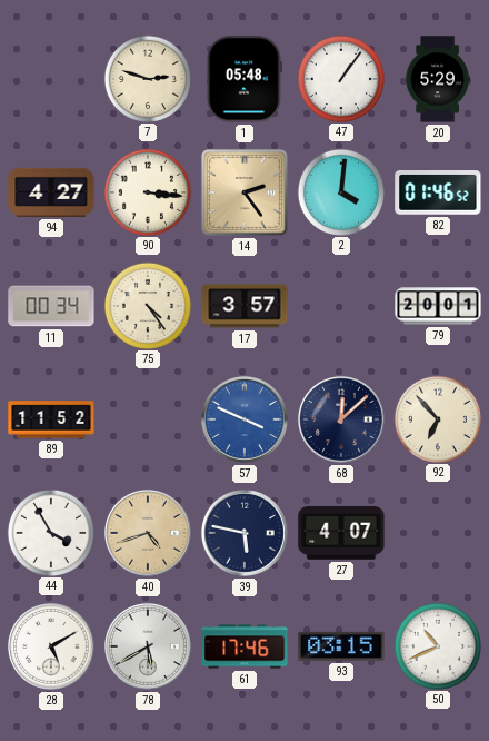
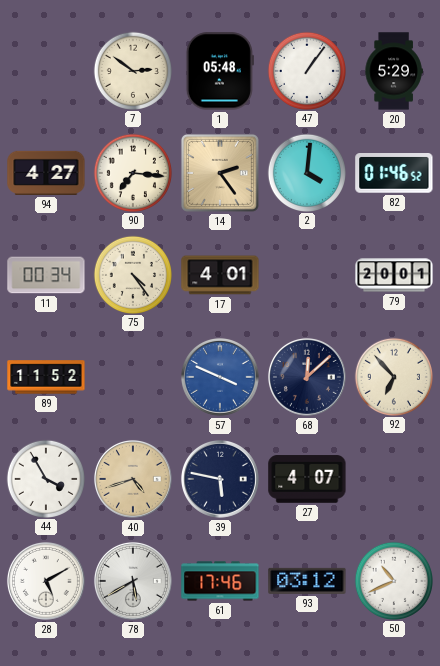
7: 2:48 -> 2:51 (132, 70)
90: 3:16 -> 7:16 (132, 172)
17: 3:57 -> 4:01 (220, 275)
93: 03:15 -> 03:12 (307, 581)
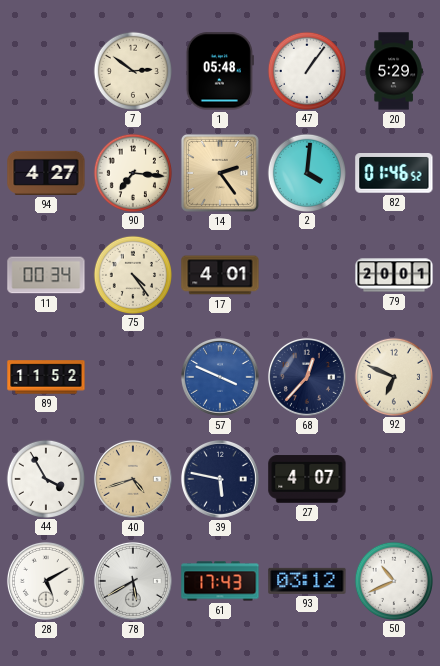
68: 12:08 -> 12:37 (307, 377)
92: 6:53 -> 6:49 (393, 376)
61: 17:46 -> 17:43 (220, 581)
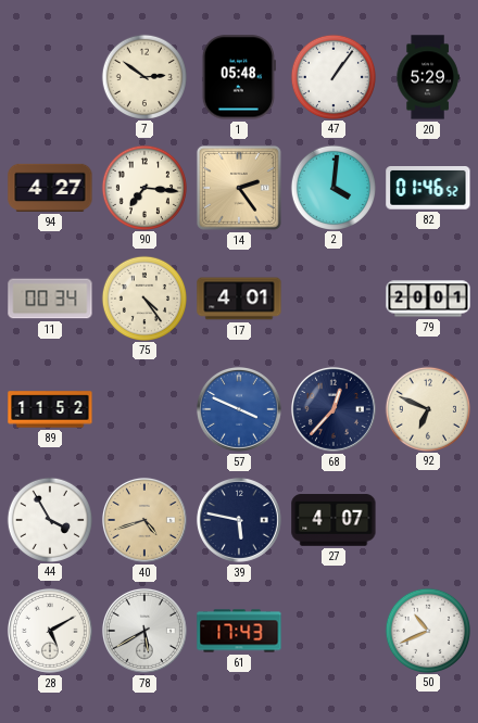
93: 03:12 -> none (307, 581)
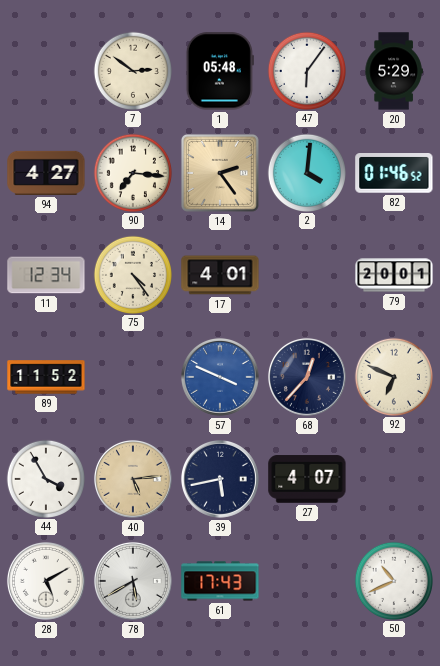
47: 1:06 -> 6:06 (306, 70)
11: 00:34 -> 12:34 (46, 275)
40: 4:42 -> 5:14 (133, 479)
39: 5:47 -> 5:43 (220, 479)
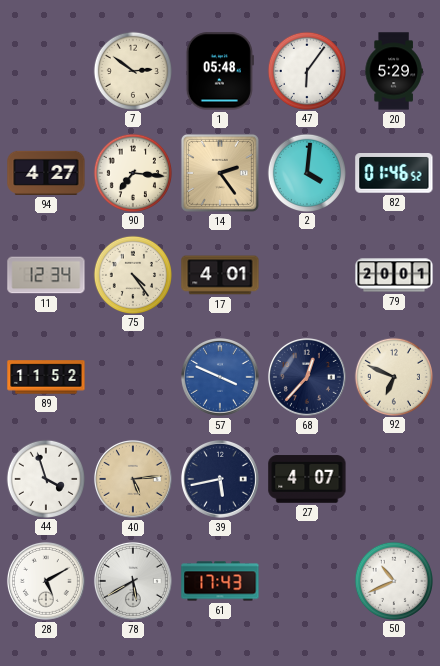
44: 3:55 -> 3:57 (45, 478)
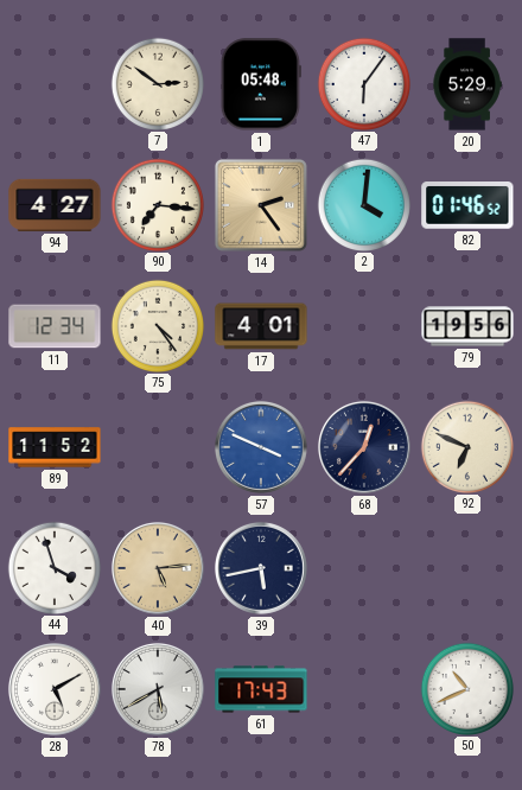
79: 20:01 -> 19:56 (467, 326)
27: 4:07 -> none (307, 479)
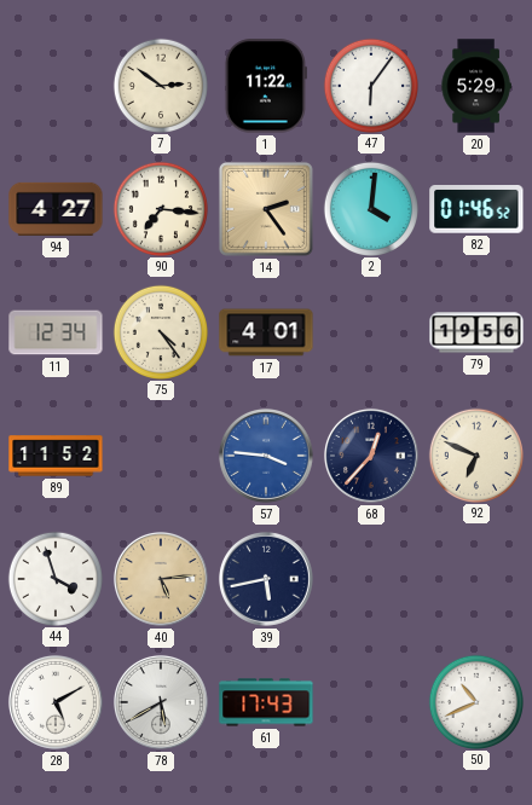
1: 05:48 -> 11:22 (266, 86)
57: 3:49 -> 3:46 (266, 456)
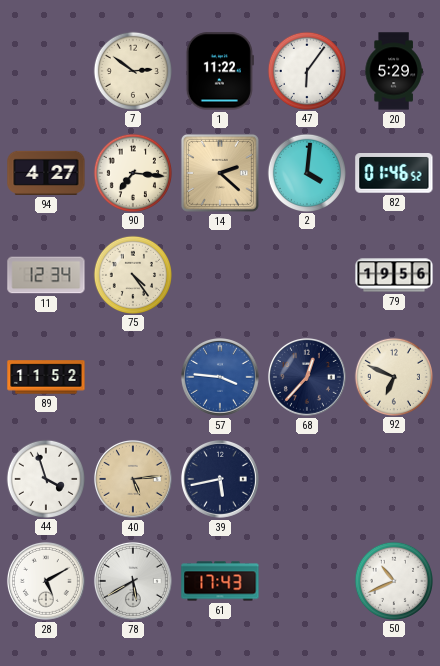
14: 2:24 -> 2:22 (220, 173)
17: 4:01 -> none (266, 332)
